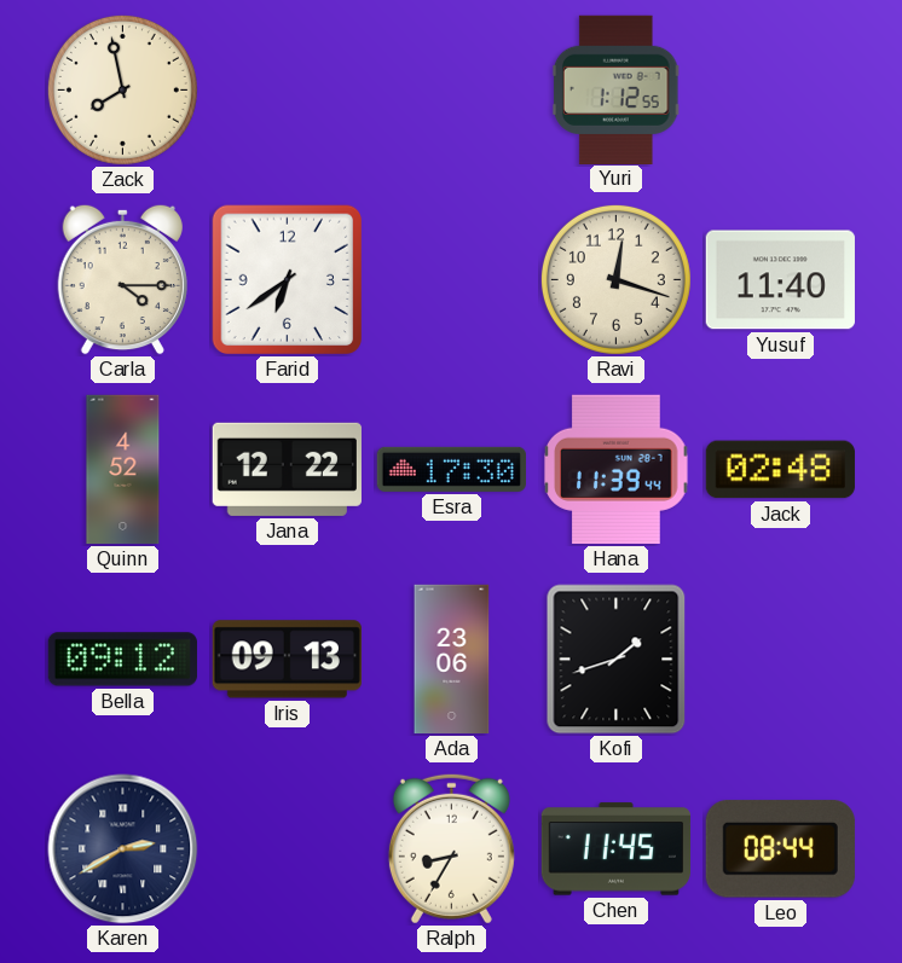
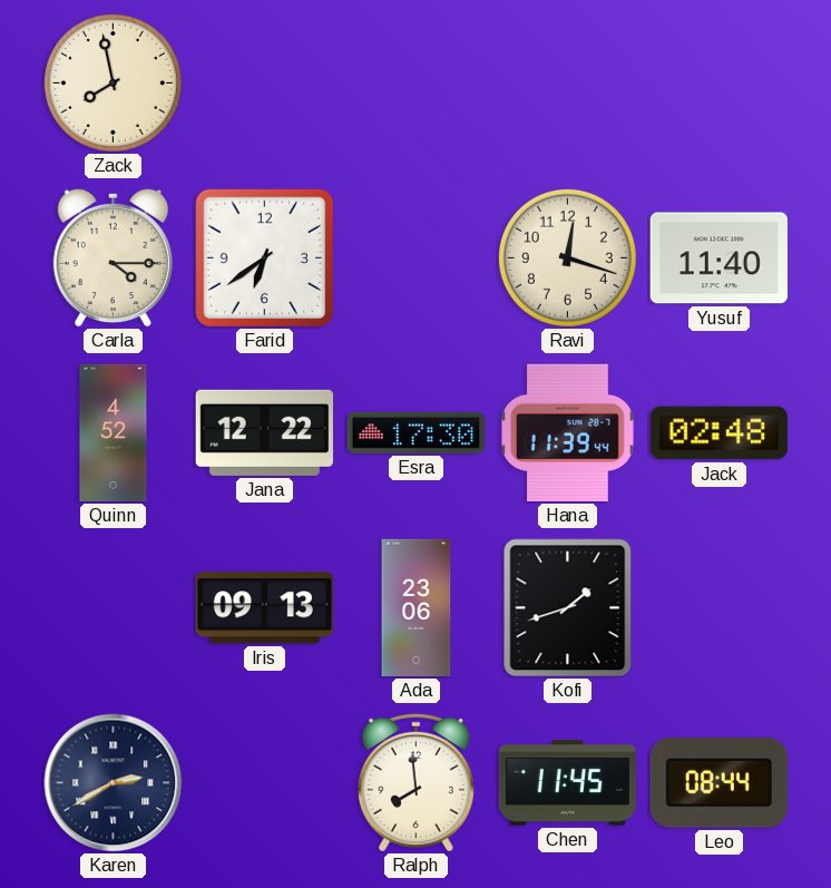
Yuri: 1:12 -> none (615, 89)
Bella: 09:12 -> none (122, 660)
Ralph: 8:35 -> 7:59 (415, 782)
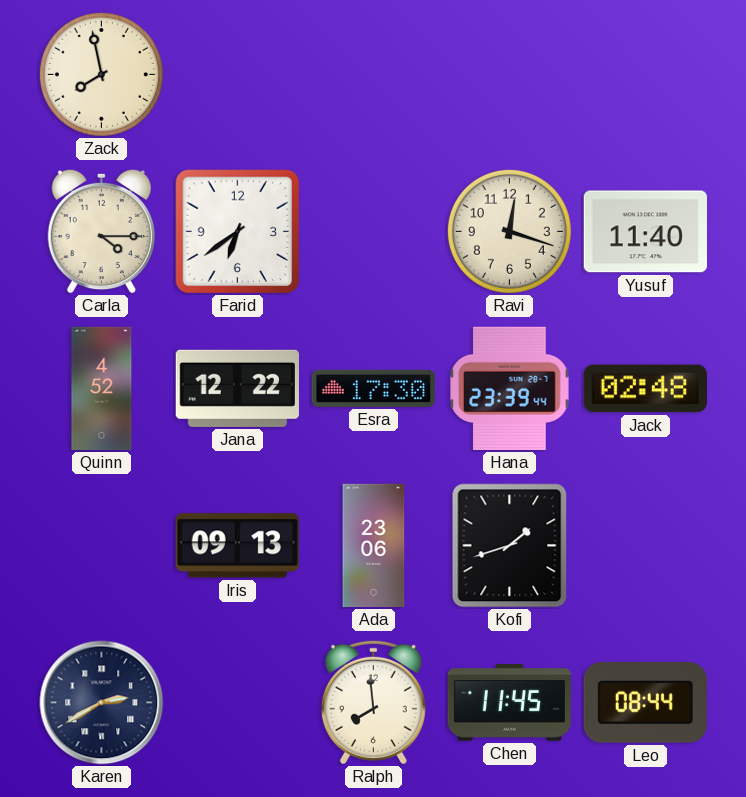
Hana: 11:39 -> 23:39 (510, 388)
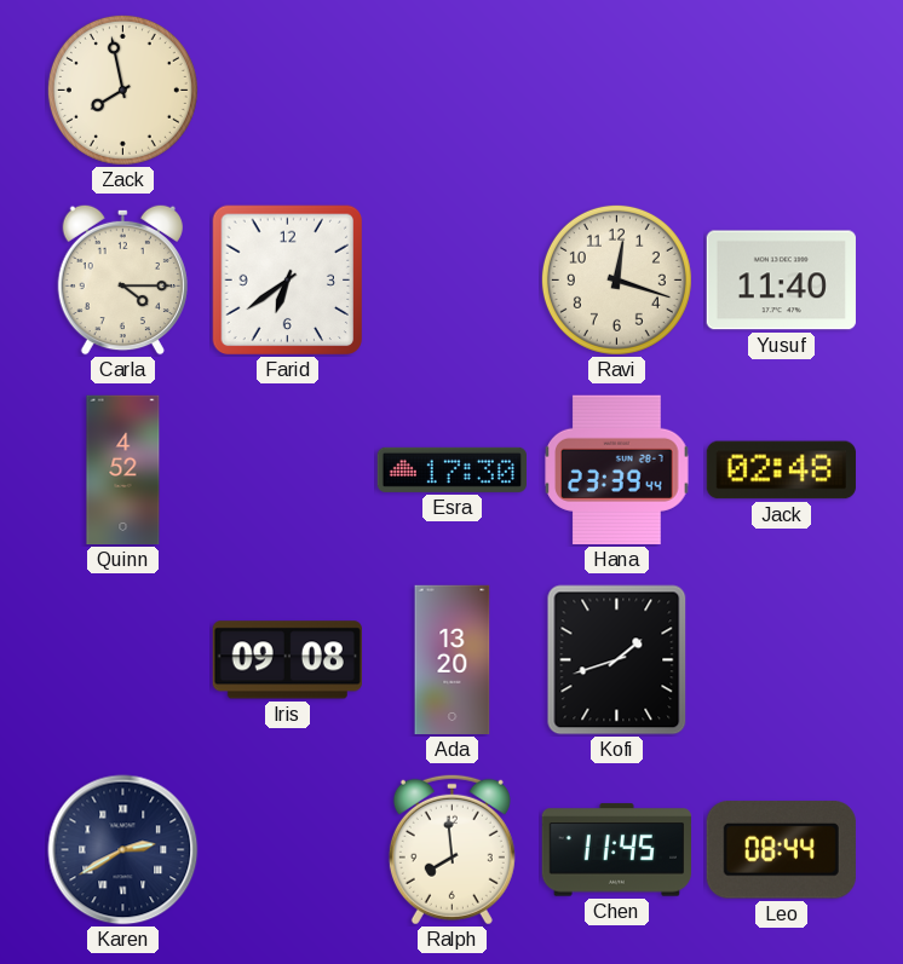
Jana: 12:22 -> none (237, 388)
Iris: 09:13 -> 09:08 (287, 660)
Ada: 23:06 -> 13:20 (453, 660)
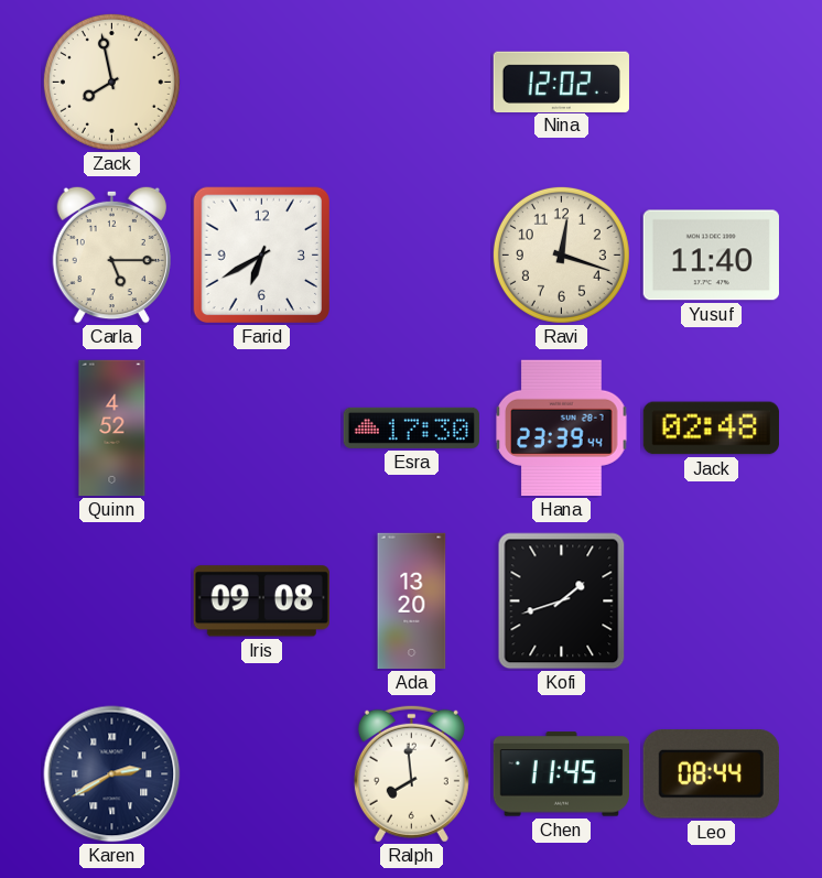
Nina: none -> 12:02 (561, 82)
Carla: 4:15 -> 5:15 (111, 254)
Farid: 6:39 -> 6:40 (262, 256)
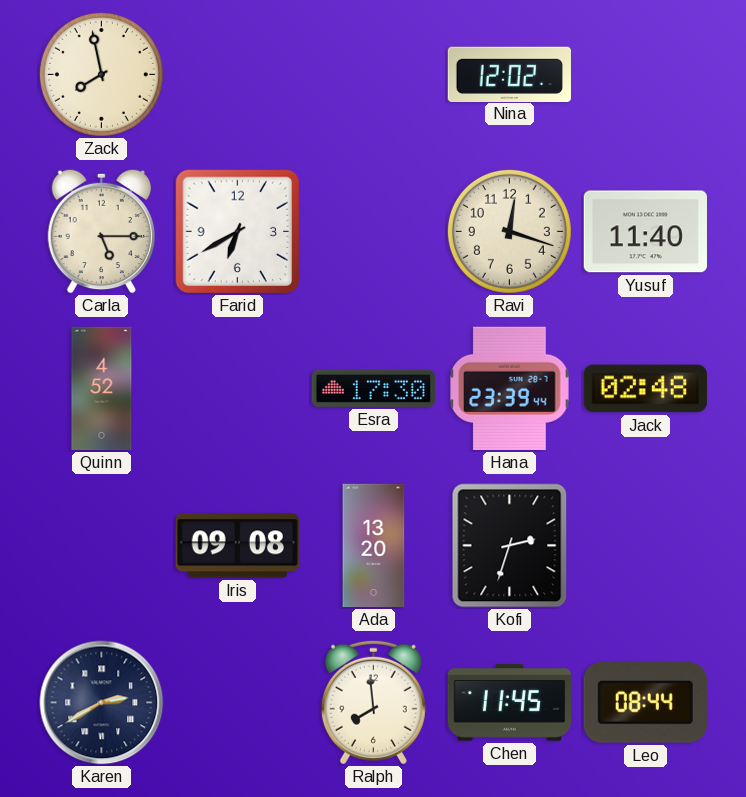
Kofi: 1:42 -> 2:33 (510, 546)
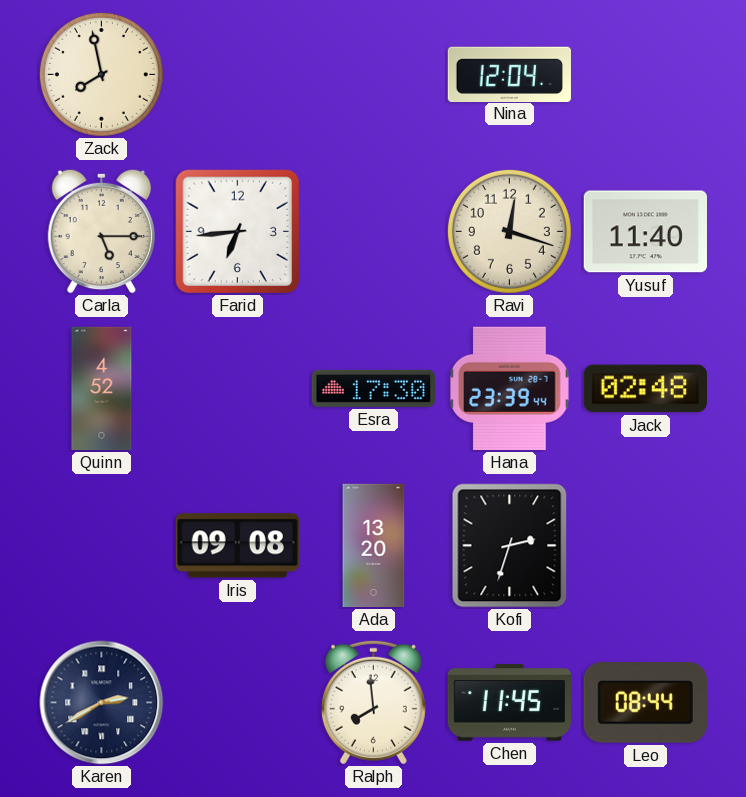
Nina: 12:02 -> 12:04 (509, 74)
Farid: 6:40 -> 6:44 (238, 232)
